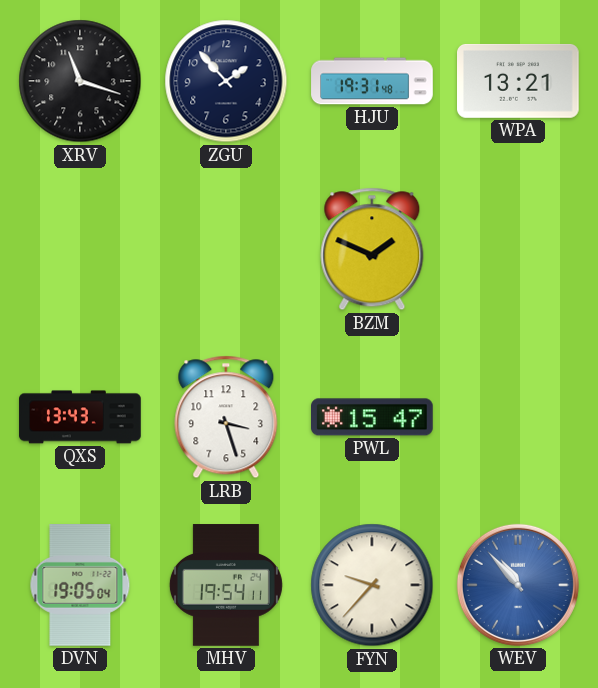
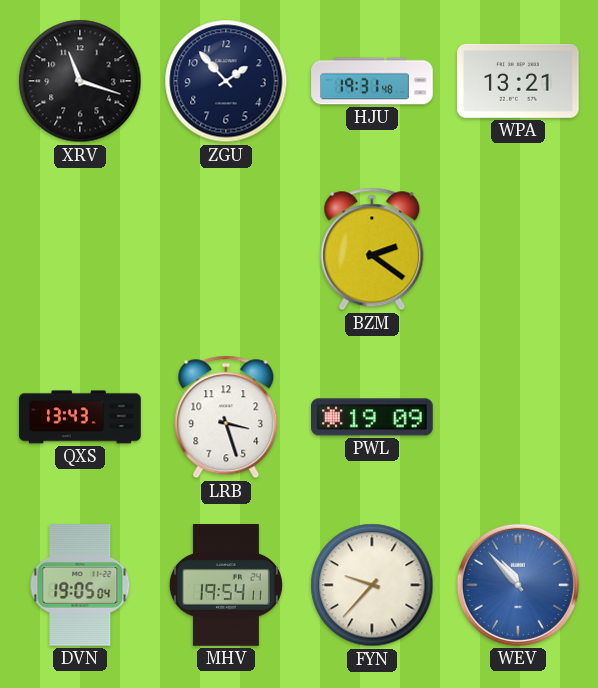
BZM: 1:49 -> 2:21 (372, 249)
PWL: 15:47 -> 19:09 (373, 417)
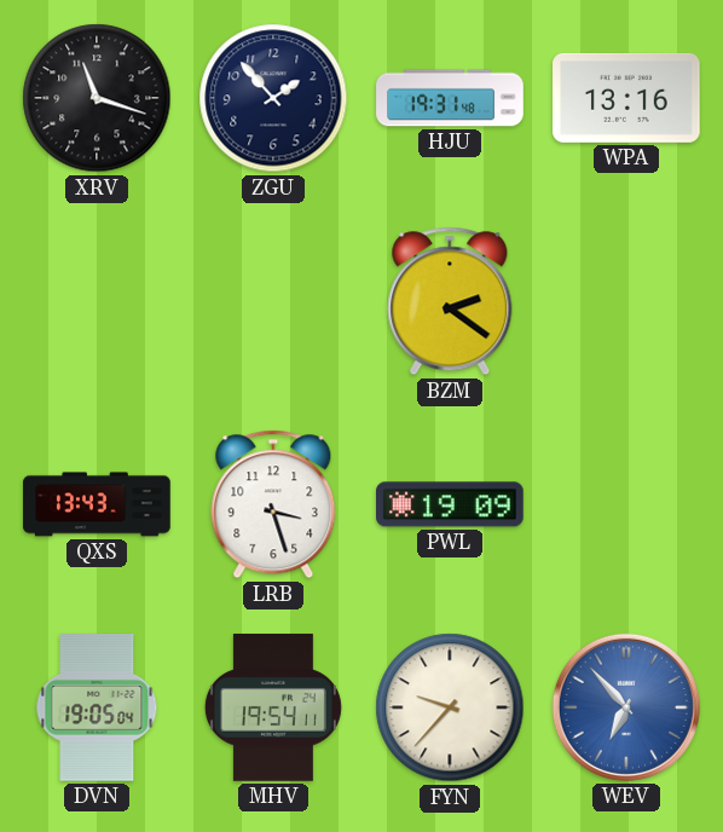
WPA: 13:21 -> 13:16 (627, 98)
WEV: 10:53 -> 6:53 (626, 707)
